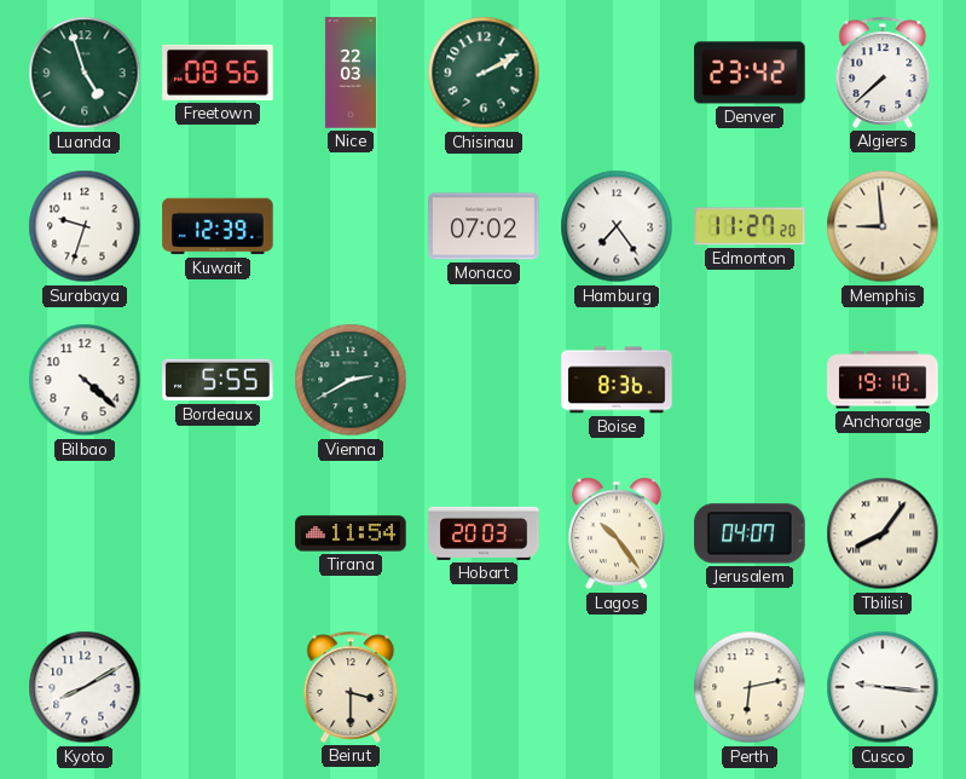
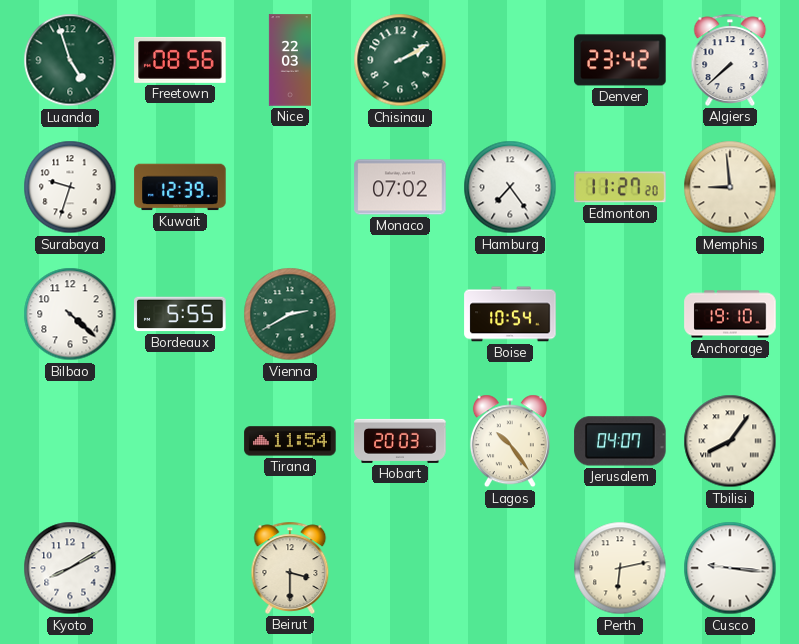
Boise: 8:36 -> 10:54 (510, 314)
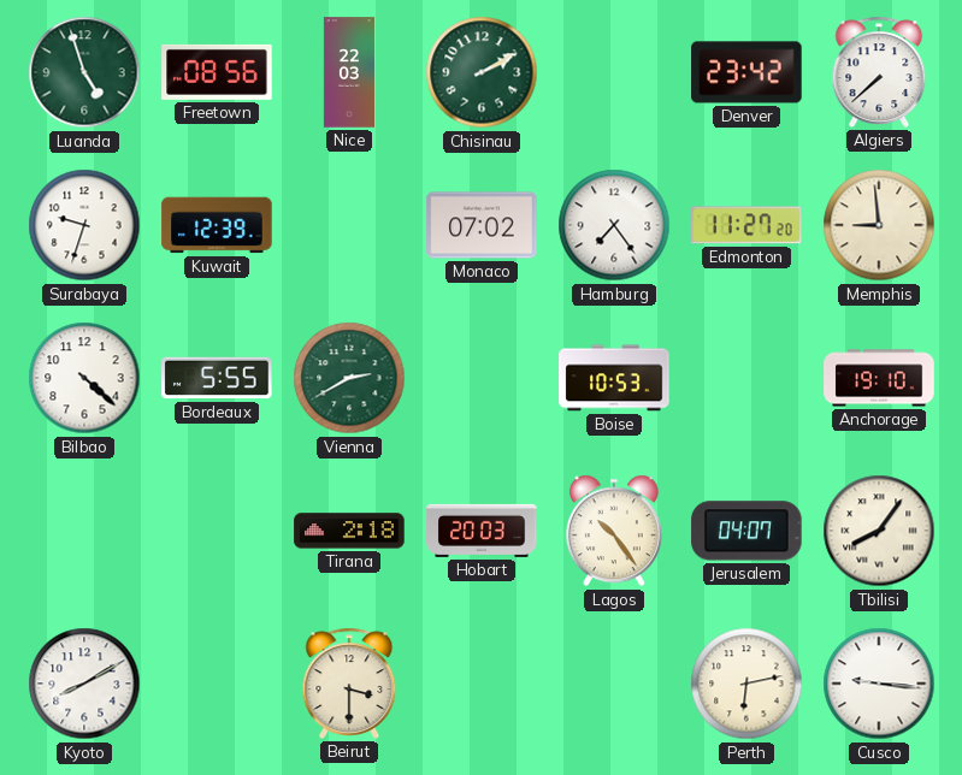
Boise: 10:54 -> 10:53 (614, 378)
Tirana: 11:54 -> 2:18 (349, 531)
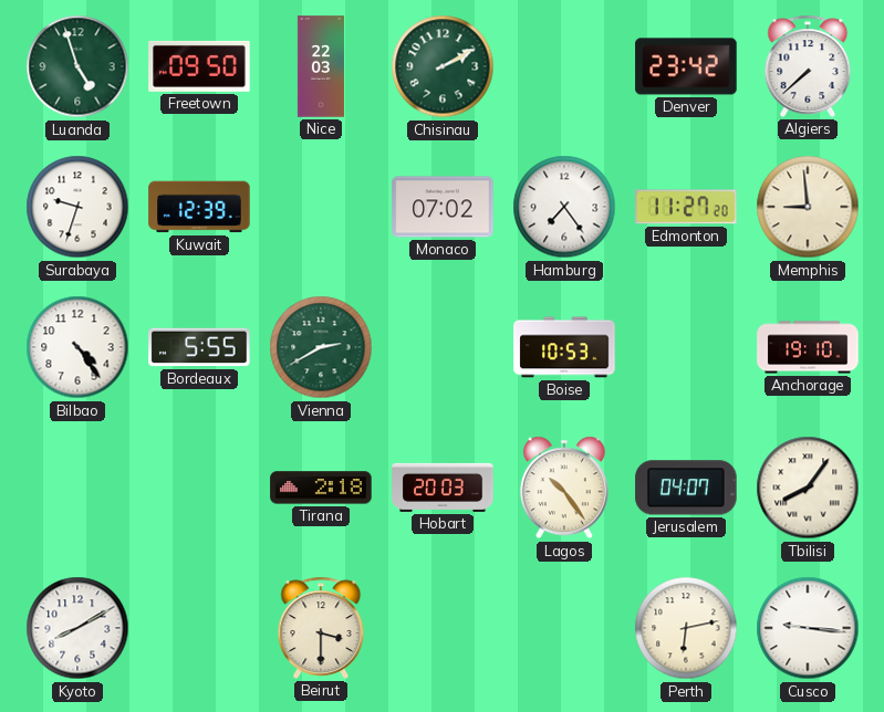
Freetown: 08:56 -> 09:50 (199, 66)
Bilbao: 4:22 -> 4:24 (77, 347)
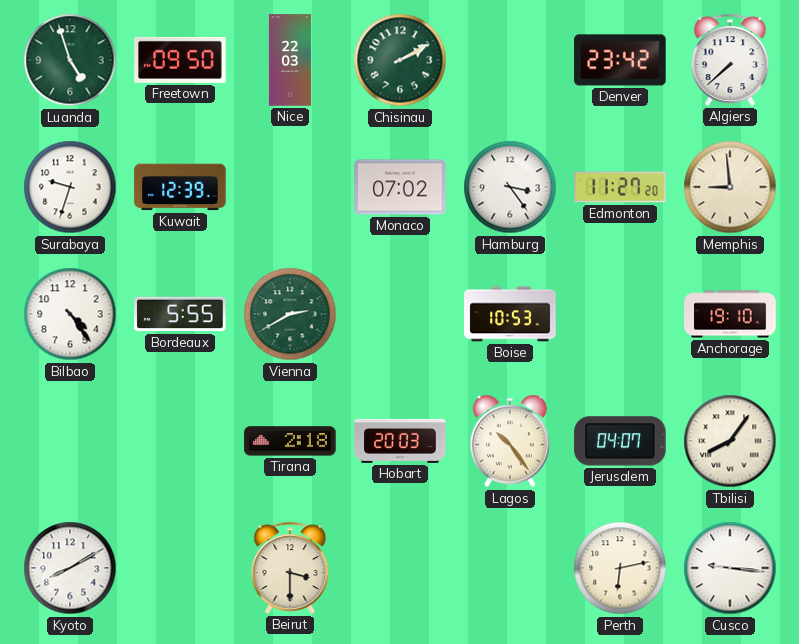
Hamburg: 7:24 -> 3:24 (510, 187)
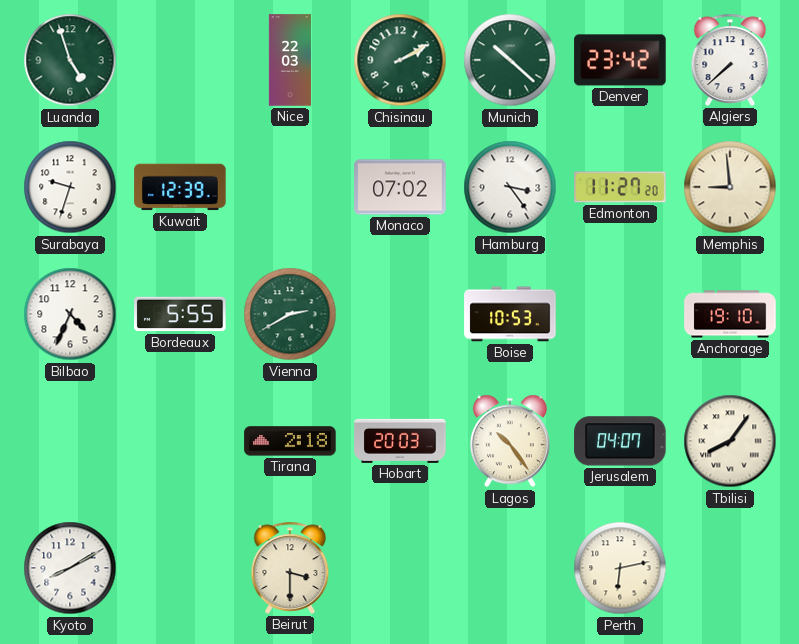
Freetown: 09:50 -> none (180, 60)
Munich: none -> 10:22 (510, 60)
Bilbao: 4:24 -> 4:34 (70, 314)
Cusco: 9:16 -> none (730, 568)
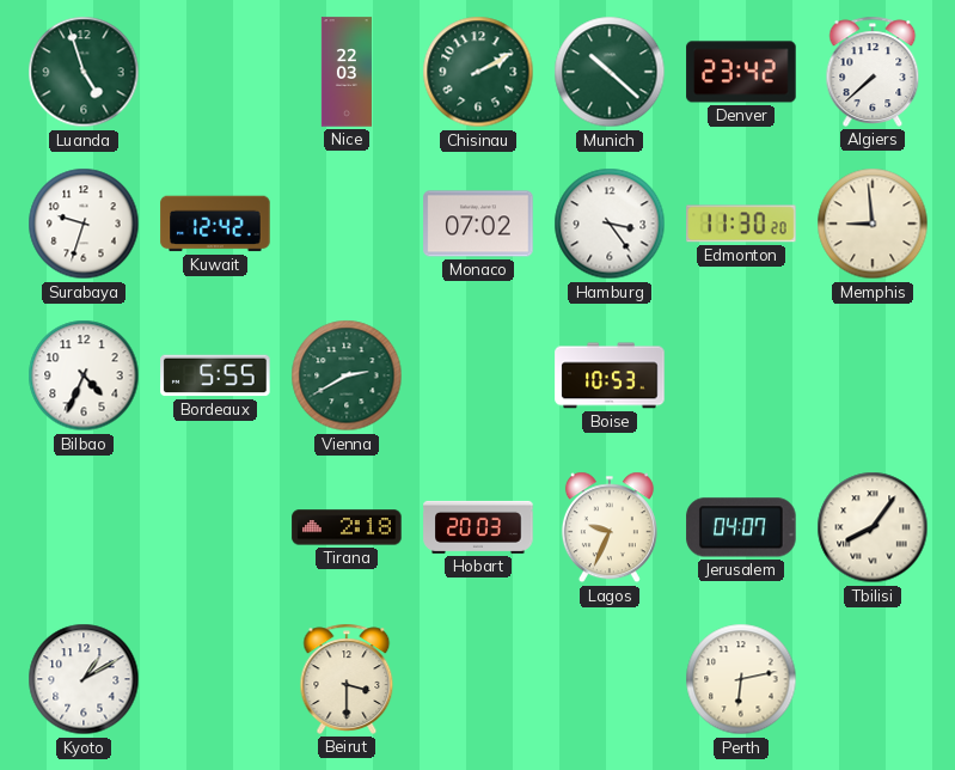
Kuwait: 12:39 -> 12:42 (215, 224)
Edmonton: 11:27 -> 11:30 (741, 224)
Anchorage: 19:10 -> none (730, 314)
Lagos: 10:24 -> 9:34 (610, 527)
Kyoto: 8:10 -> 1:10 (84, 679)
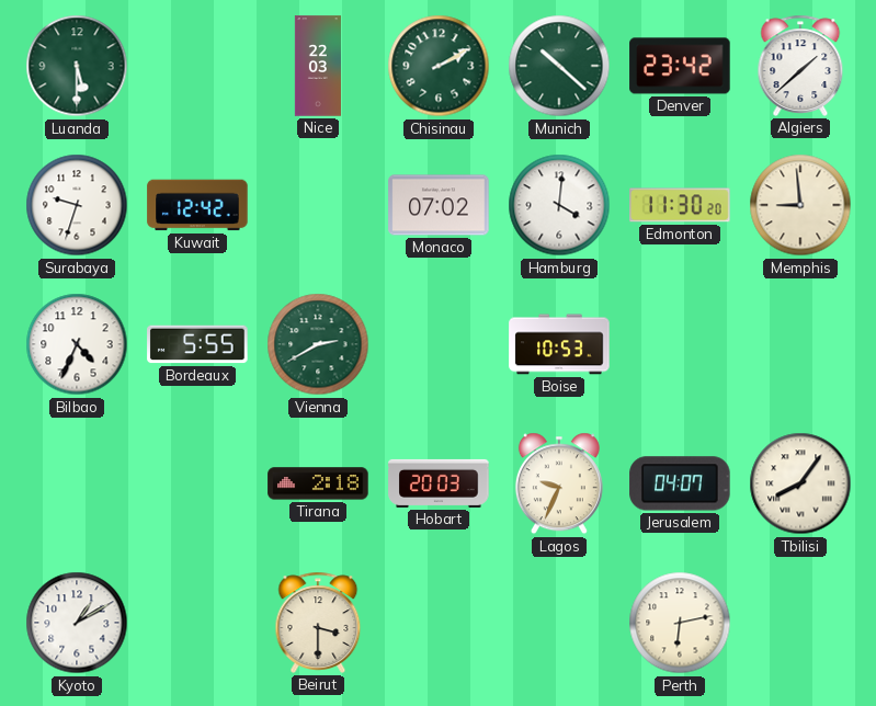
Luanda: 4:57 -> 5:30 (77, 66)
Algiers: 7:38 -> 1:38 (800, 66)
Hamburg: 3:24 -> 4:01 (559, 205)
